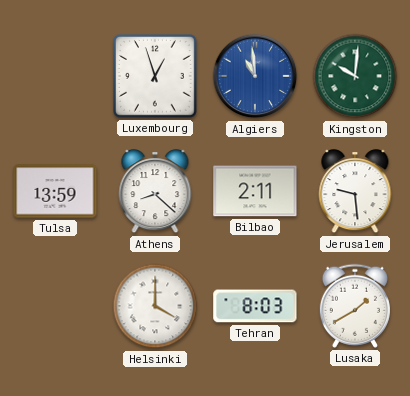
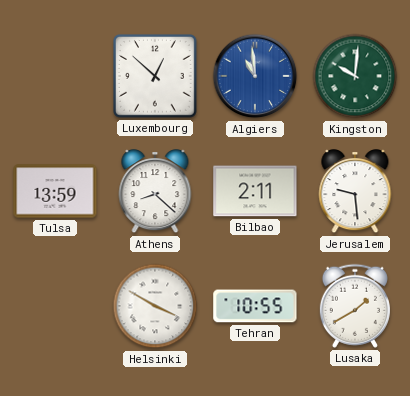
Luxembourg: 12:57 -> 12:52 (156, 77)
Helsinki: 4:00 -> 3:50 (155, 306)
Tehran: 8:03 -> 10:55 (255, 306)
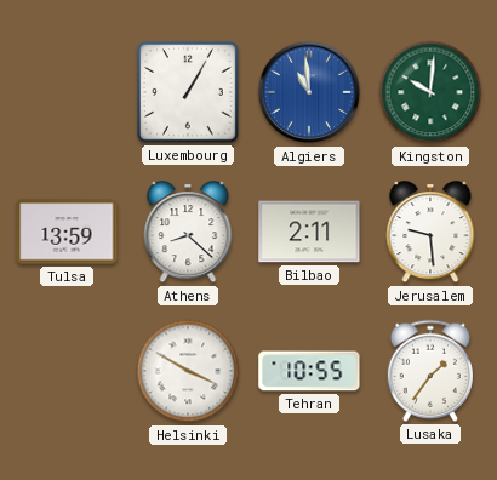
Luxembourg: 12:52 -> 1:05 (189, 93)
Lusaka: 1:40 -> 1:36 (430, 371)
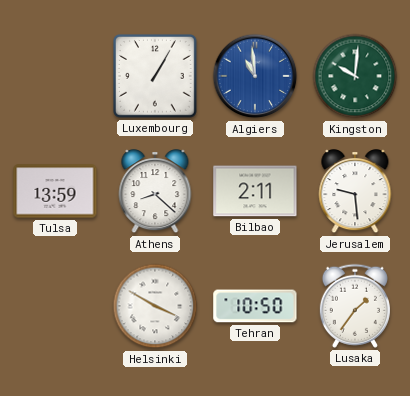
Tehran: 10:55 -> 10:50 (255, 306)
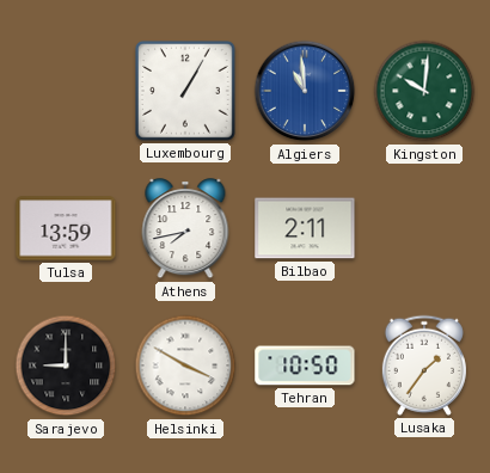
Athens: 8:22 -> 7:43 (185, 229)
Jerusalem: 9:29 -> none (355, 192)
Sarajevo: none -> 9:00 (66, 365)
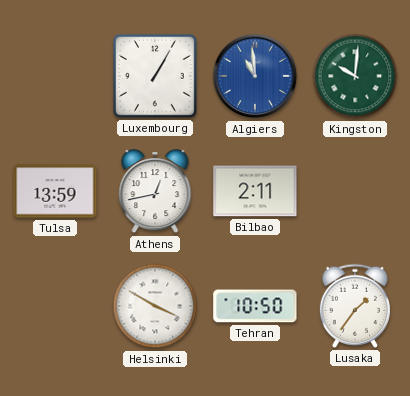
Athens: 7:43 -> 12:43 (155, 192)
Sarajevo: 9:00 -> none (66, 365)
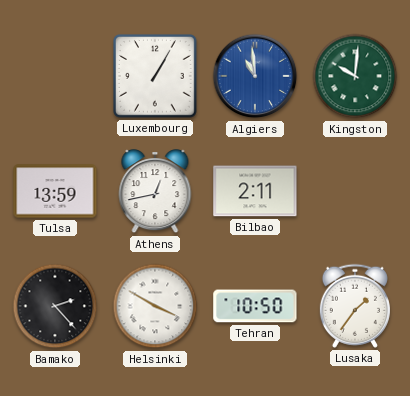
Bamako: none -> 2:23 (55, 306)
